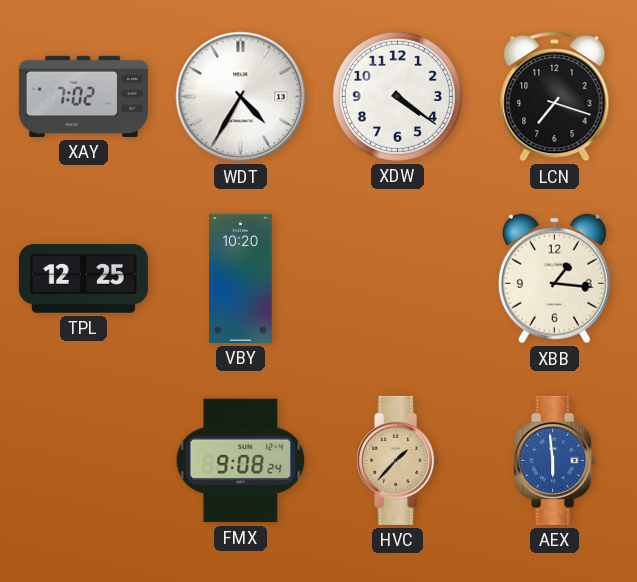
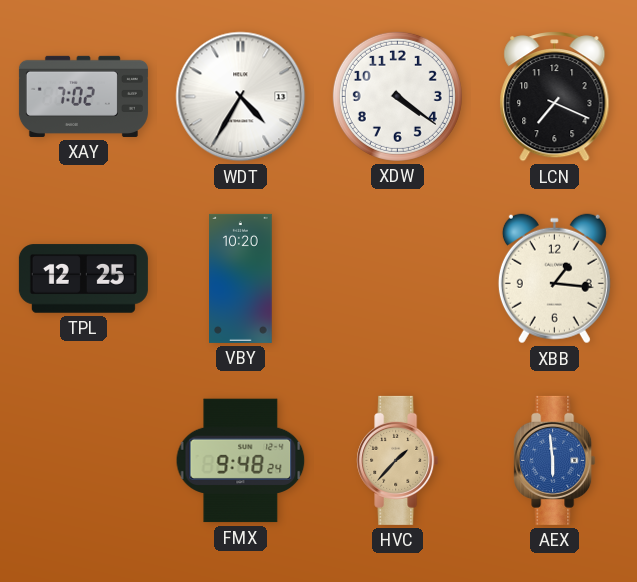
LCN: 7:18 -> 7:19 (555, 97)
FMX: 9:08 -> 9:48 (241, 461)
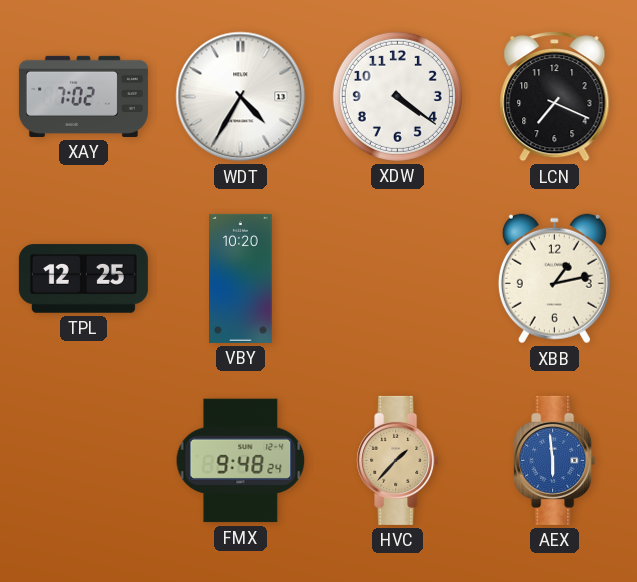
XBB: 1:16 -> 1:13 (554, 279)
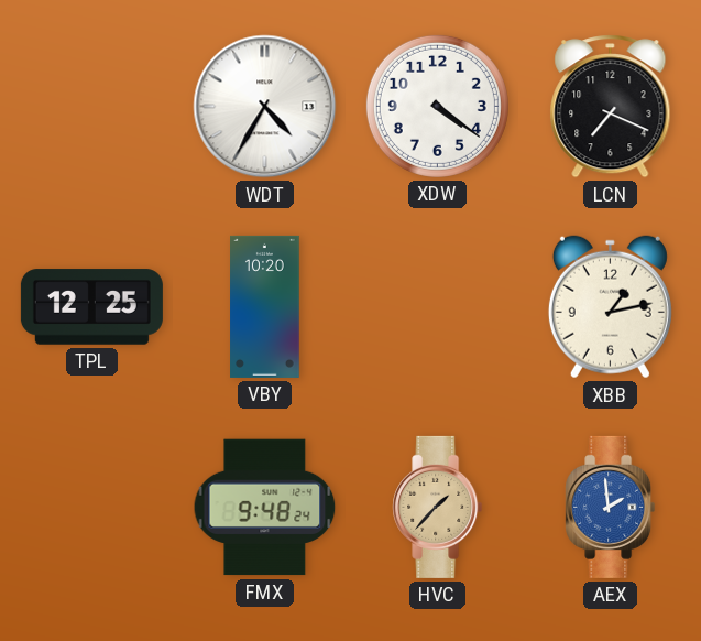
XAY: 7:02 -> none (83, 96)
AEX: 5:59 -> 1:59 (611, 507)
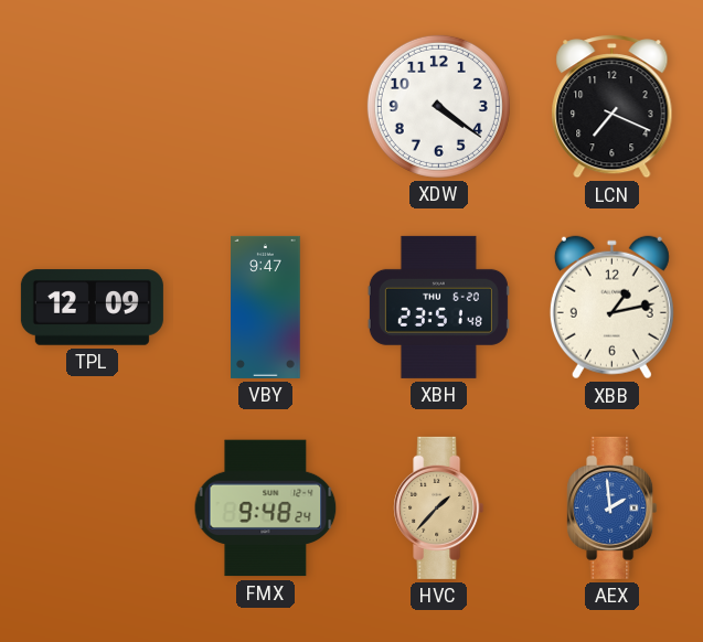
WDT: 4:35 -> none (265, 107)
TPL: 12:25 -> 12:09 (92, 308)
VBY: 10:20 -> 9:47 (266, 307)
XBH: none -> 23:51 (438, 307)
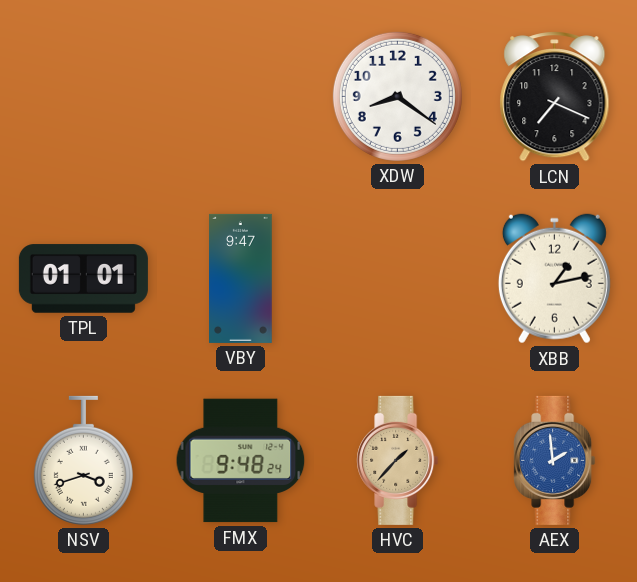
XDW: 4:21 -> 8:21 (397, 96)
TPL: 12:09 -> 01:01 (83, 279)
XBH: 23:51 -> none (438, 307)
NSV: none -> 3:42 (83, 460)
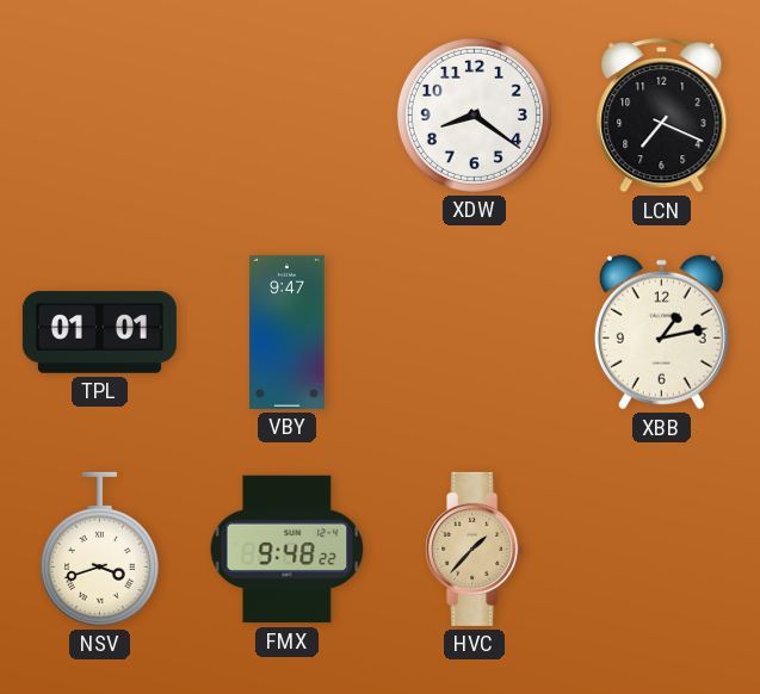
FMX: 9:48:24 -> 9:48:22 (288, 550)
AEX: 1:59 -> none (555, 460)
